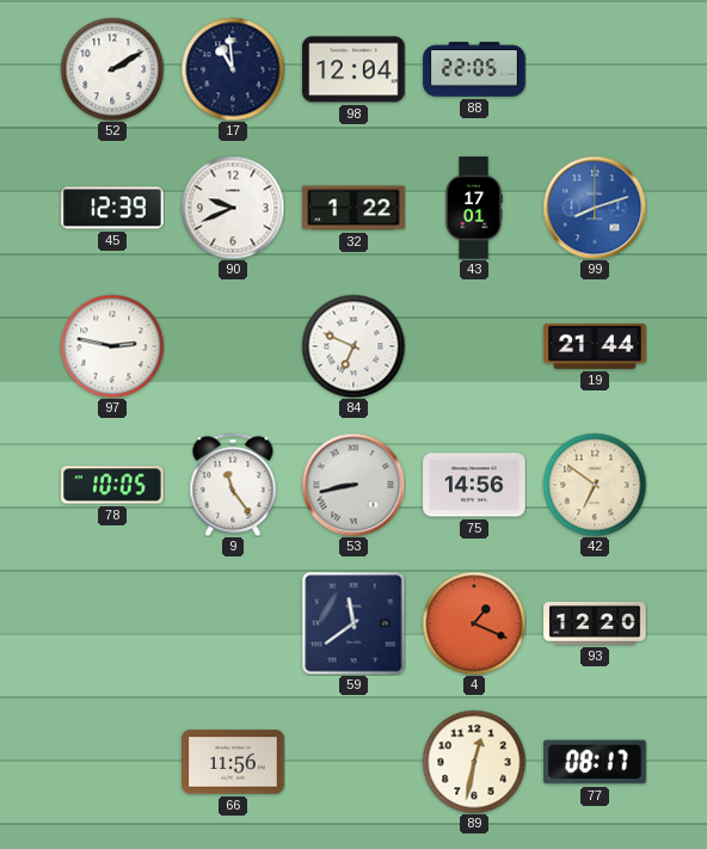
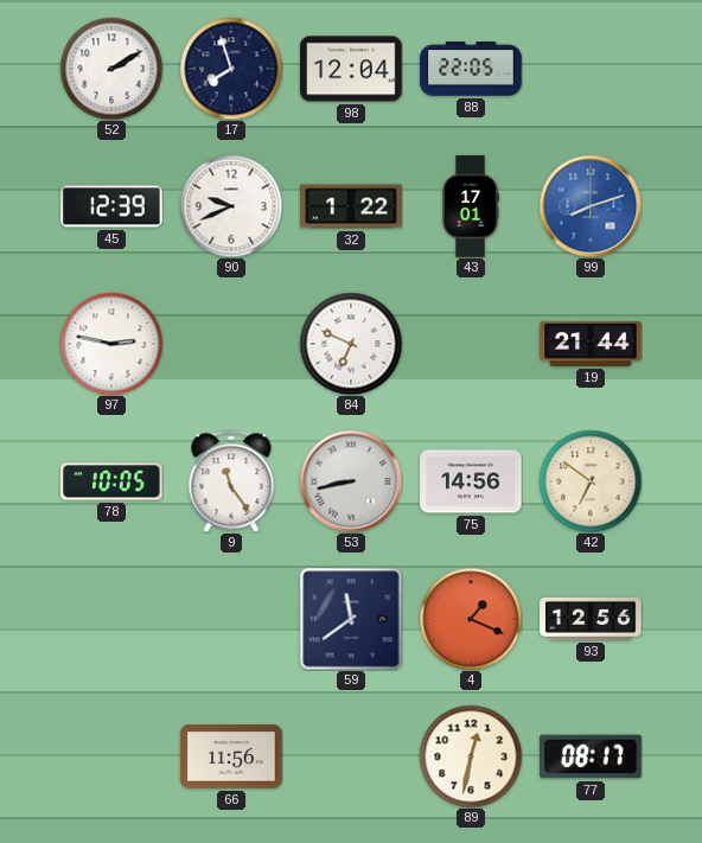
17: 10:59 -> 7:57 (231, 69)
93: 12:20 -> 12:56 (591, 619)
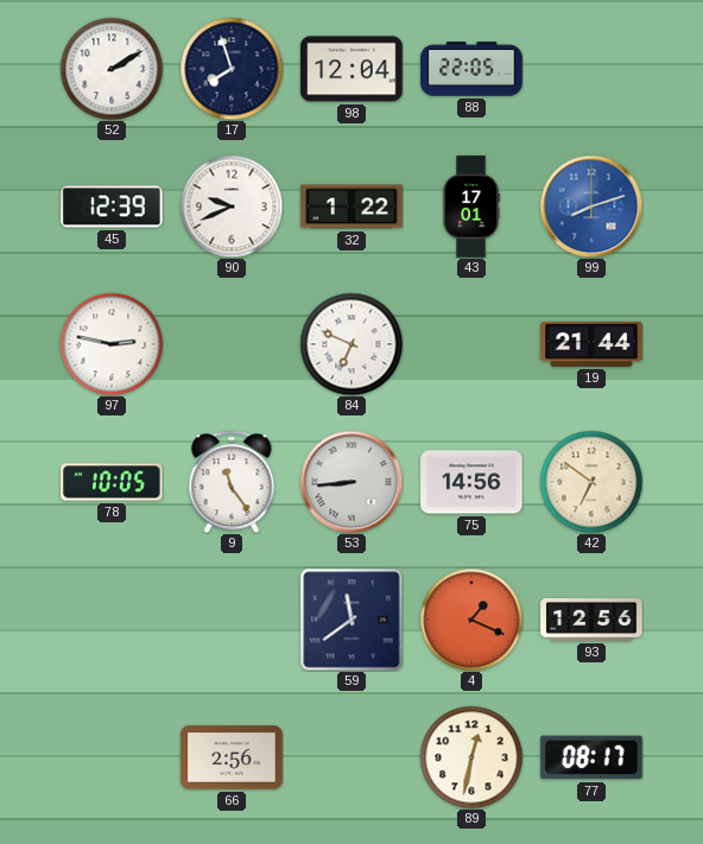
53: 8:43 -> 8:44 (351, 482)
66: 11:56 -> 2:56 (232, 757)
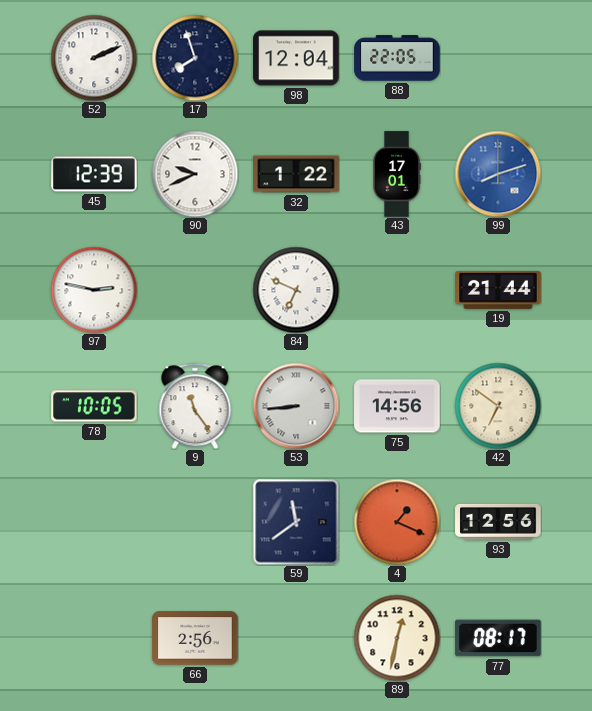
52: 2:10 -> 2:11 (94, 58)
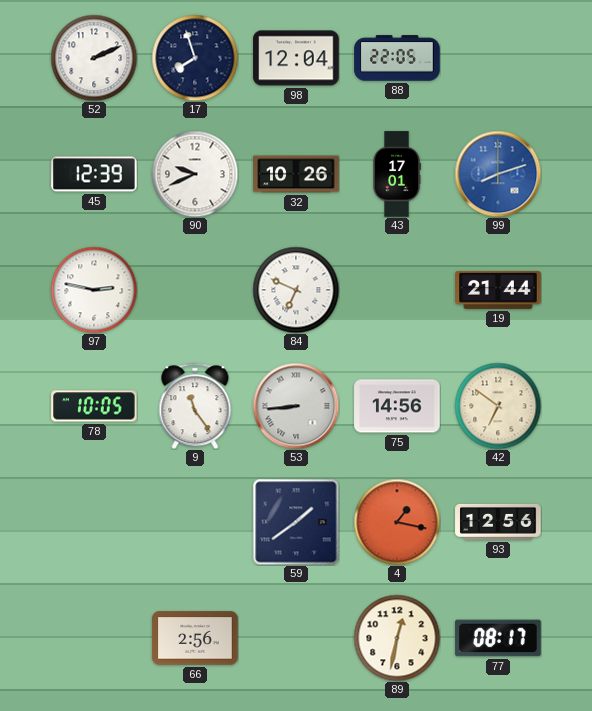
32: 1:22 -> 10:26 (296, 174)
59: 11:39 -> 1:39 (296, 522)
4: 1:19 -> 1:17 (397, 522)
